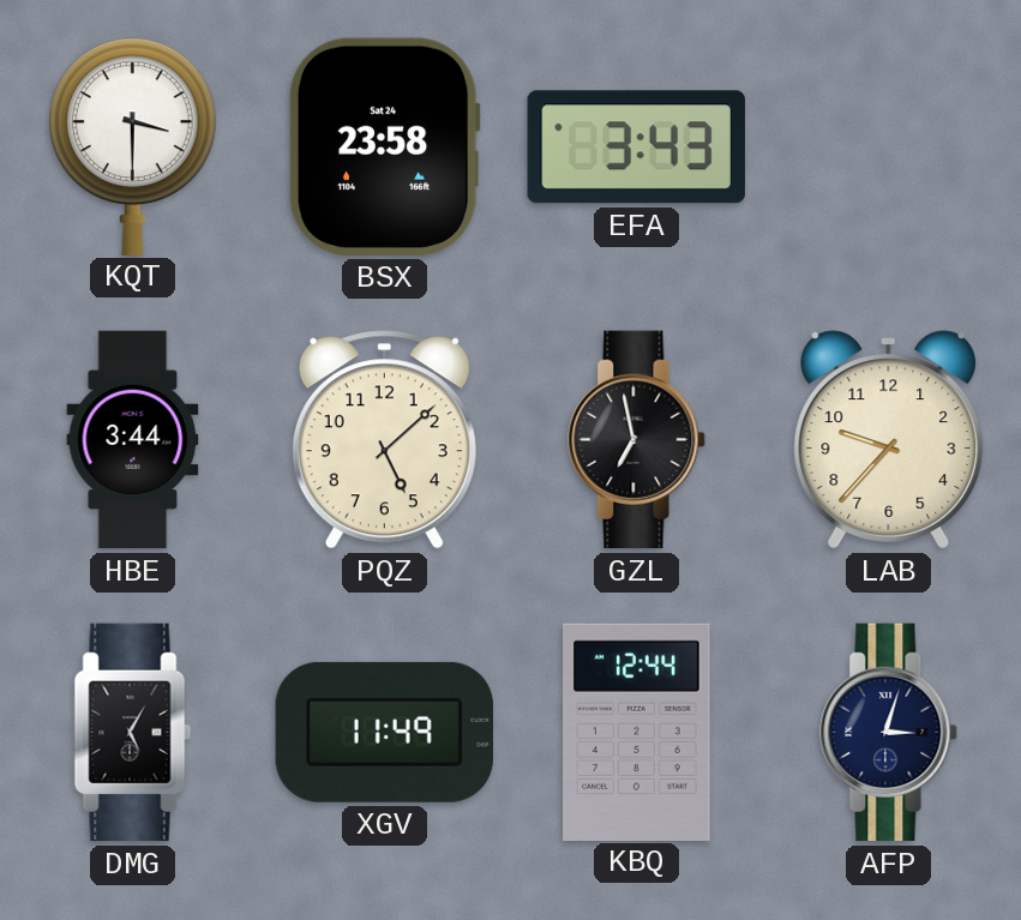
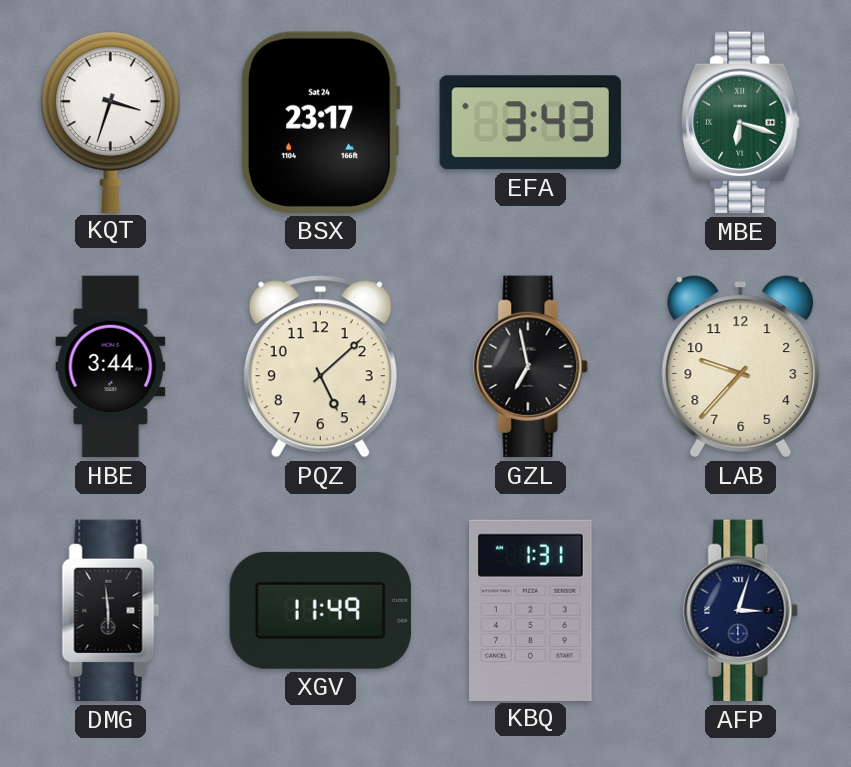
KQT: 3:30 -> 3:33 (110, 122)
BSX: 23:58 -> 23:17 (320, 122)
MBE: none -> 6:18 (741, 123)
DMG: 5:05 -> 5:59 (111, 611)
KBQ: 12:44 -> 1:31 (531, 610)
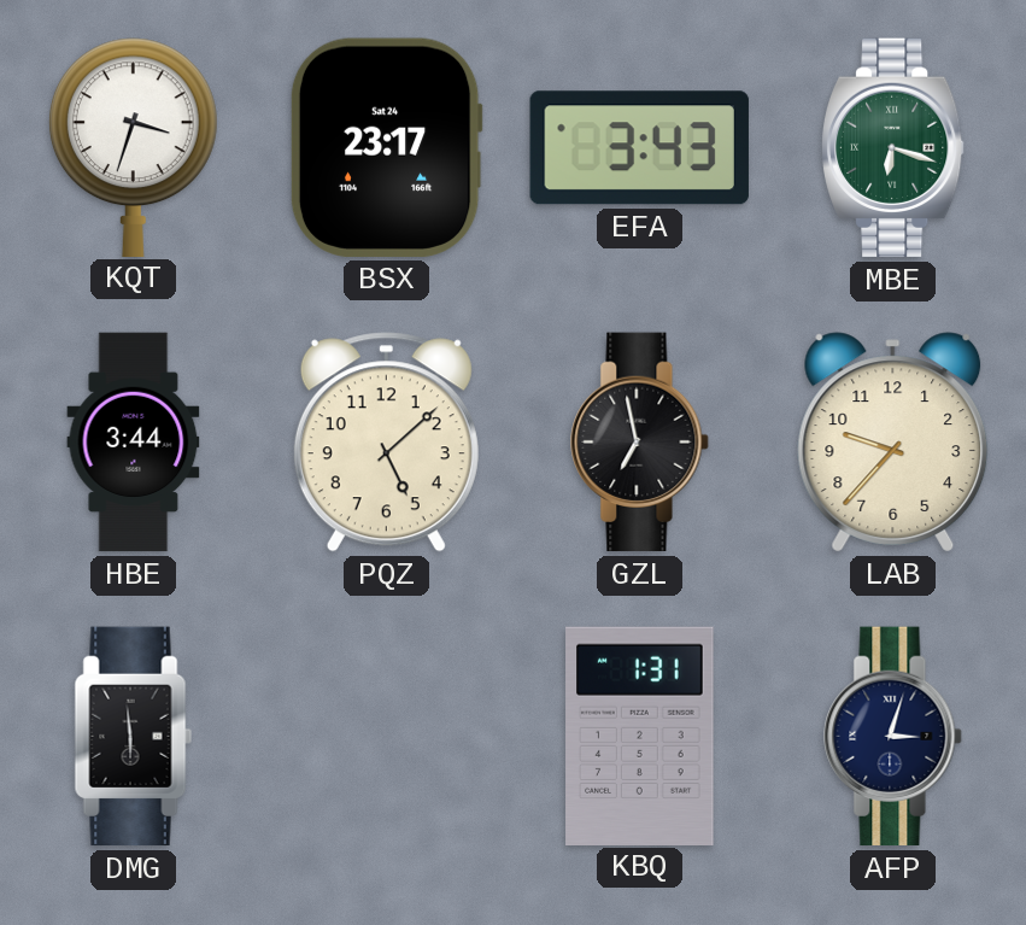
XGV: 11:49 -> none (320, 610)
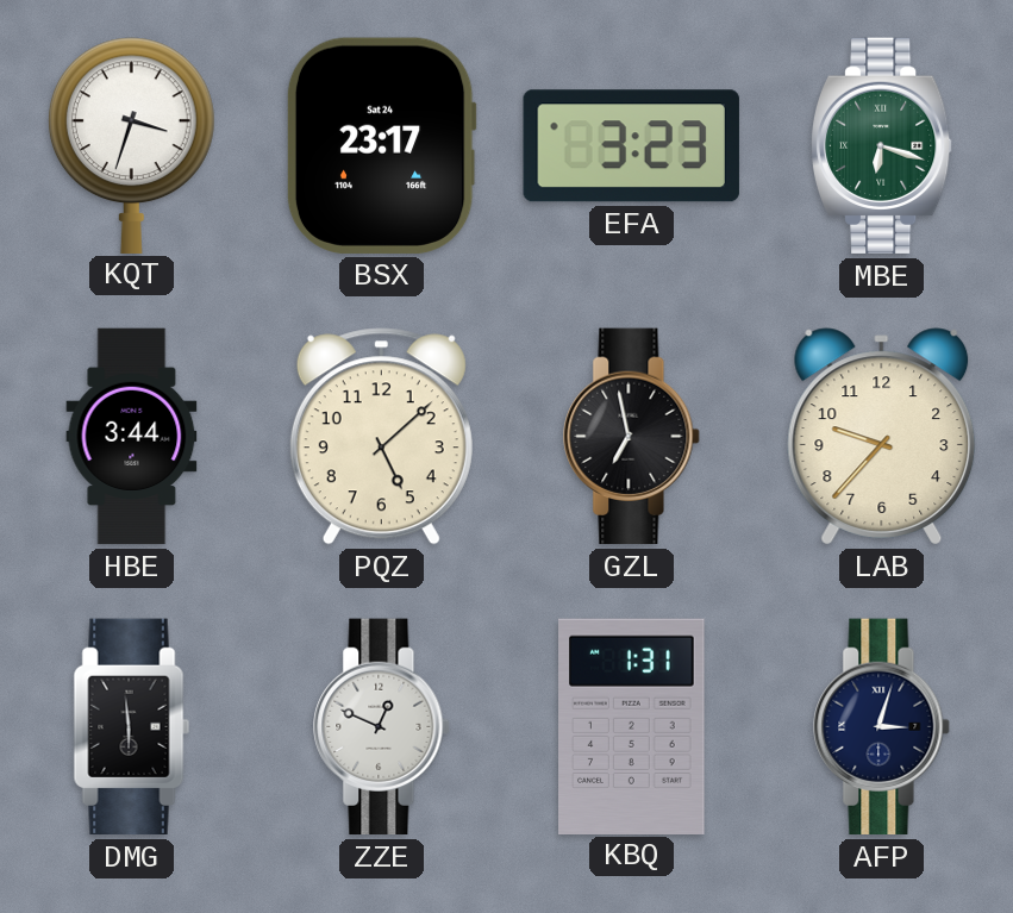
EFA: 3:43 -> 3:23 (631, 146)
ZZE: none -> 12:49 (382, 727)
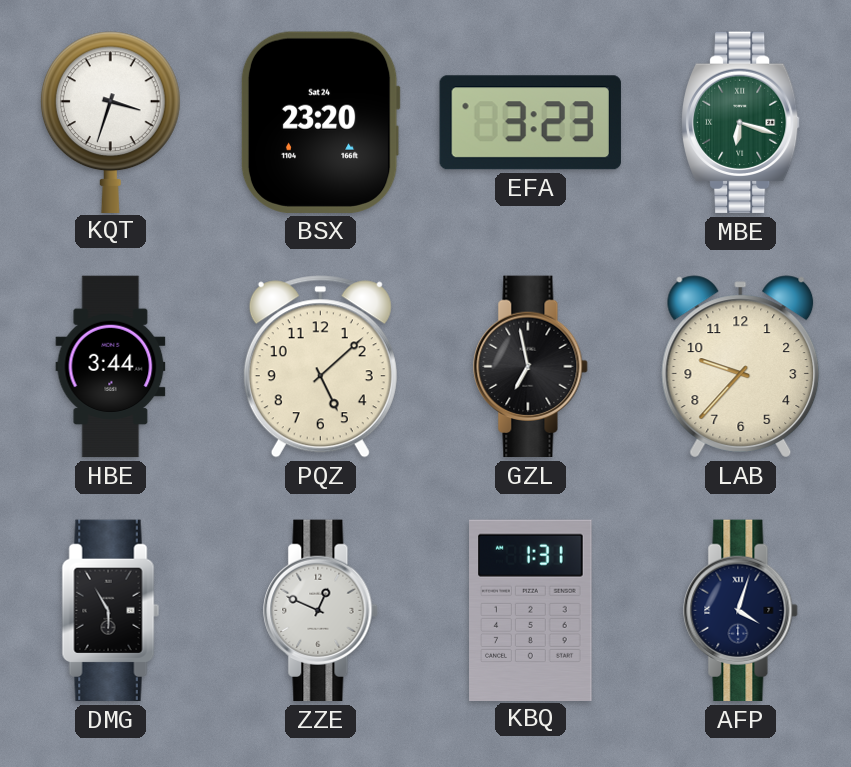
BSX: 23:17 -> 23:20 (320, 122)
DMG: 5:59 -> 5:55 (111, 611)
AFP: 3:03 -> 4:03 (741, 611)
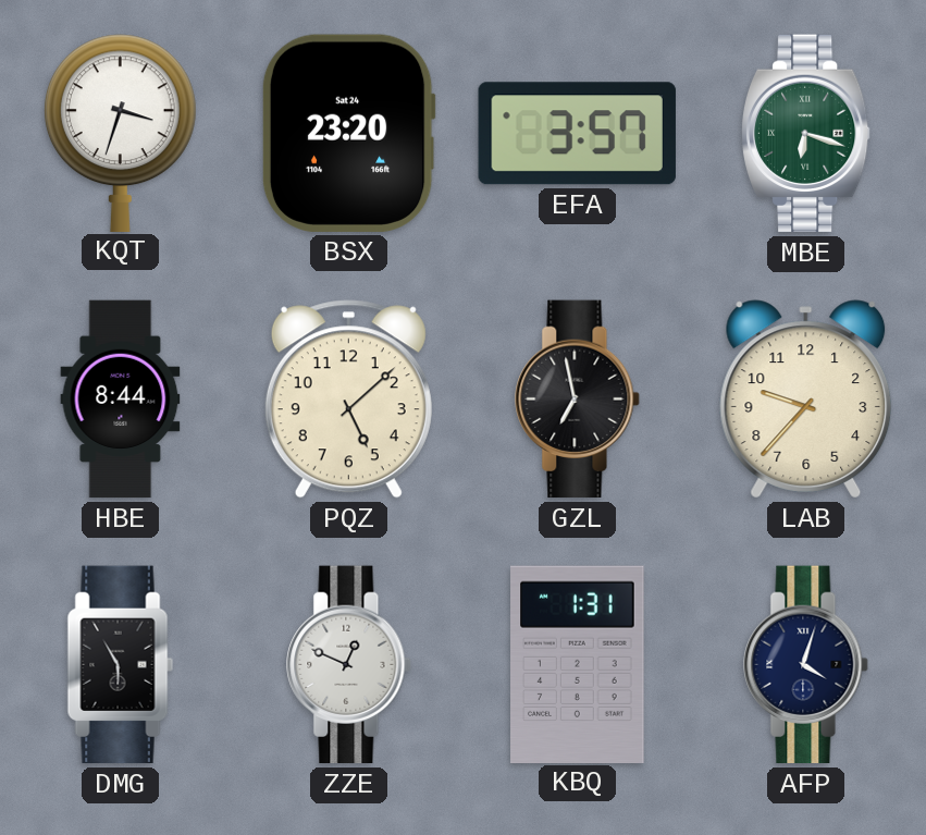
EFA: 3:23 -> 3:57 (577, 134)
HBE: 3:44 -> 8:44 (121, 400)
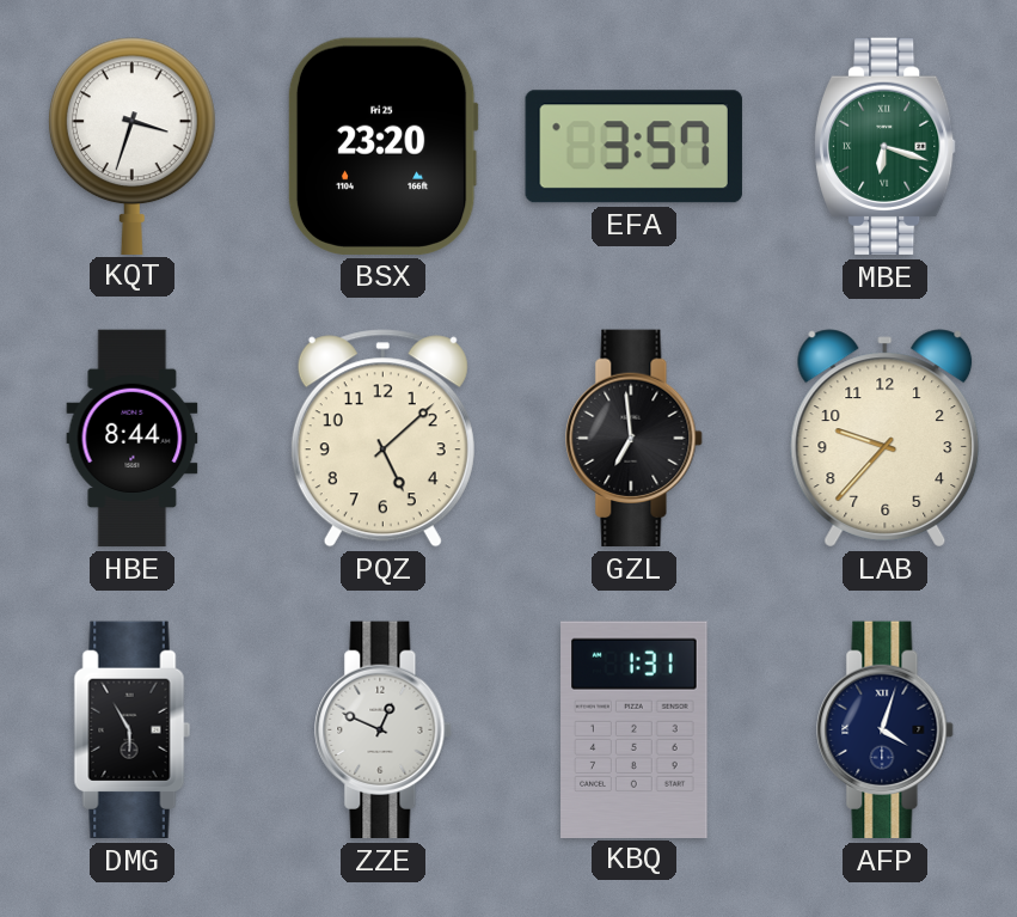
BSX date: Sat 24 -> Fri 25 (382, 146)
GZL: 6:58 -> 6:59 (635, 439)
